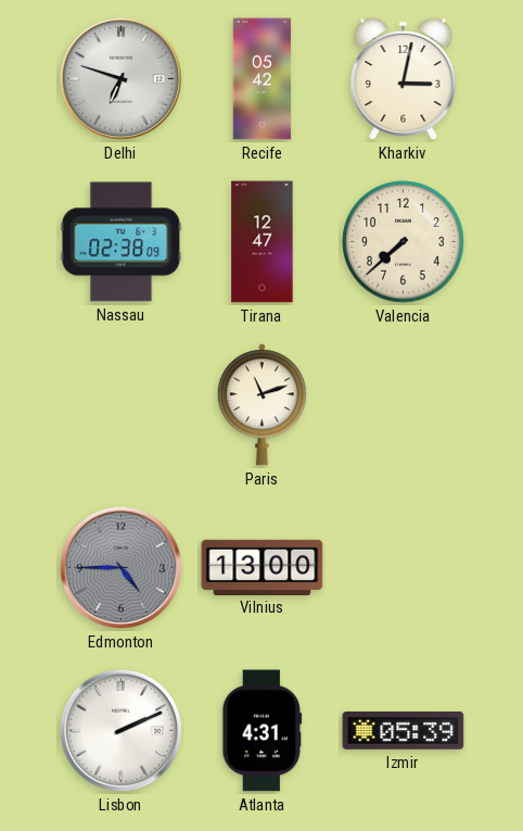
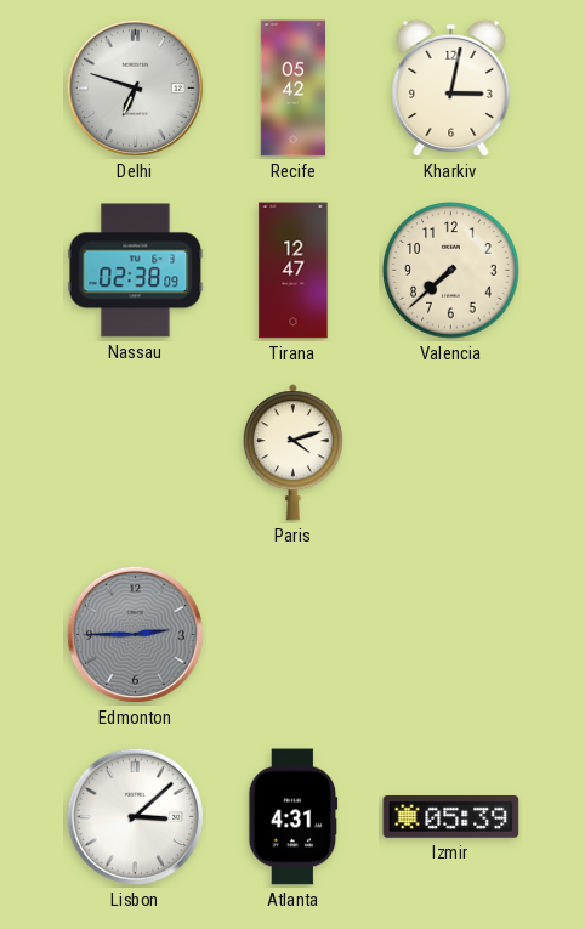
Paris: 11:12 -> 4:12 (292, 453)
Edmonton: 4:45 -> 2:45 (135, 634)
Vilnius: 13:00 -> none (263, 567)
Lisbon: 2:11 -> 3:08 (135, 816)
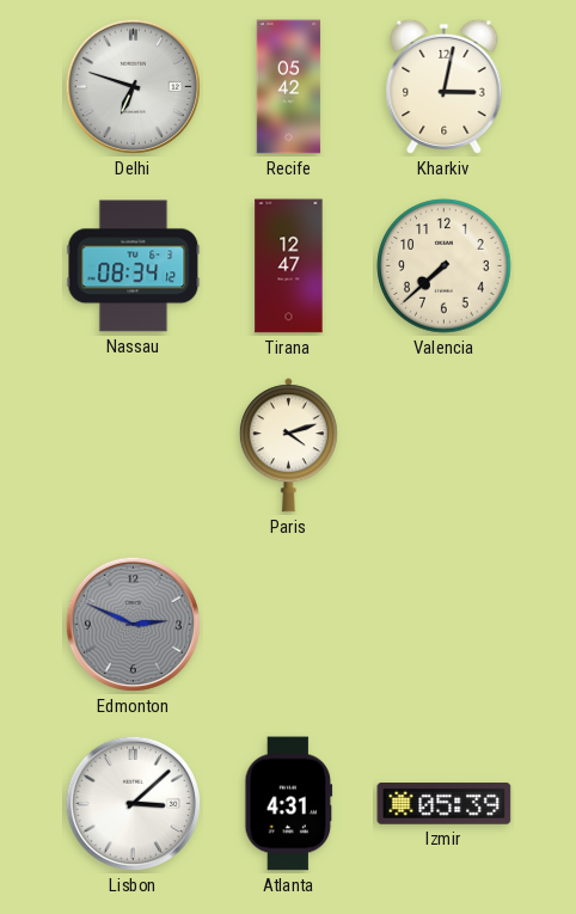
Nassau: 02:38 -> 08:34 (134, 266)
Edmonton: 2:45 -> 2:49 (133, 624)
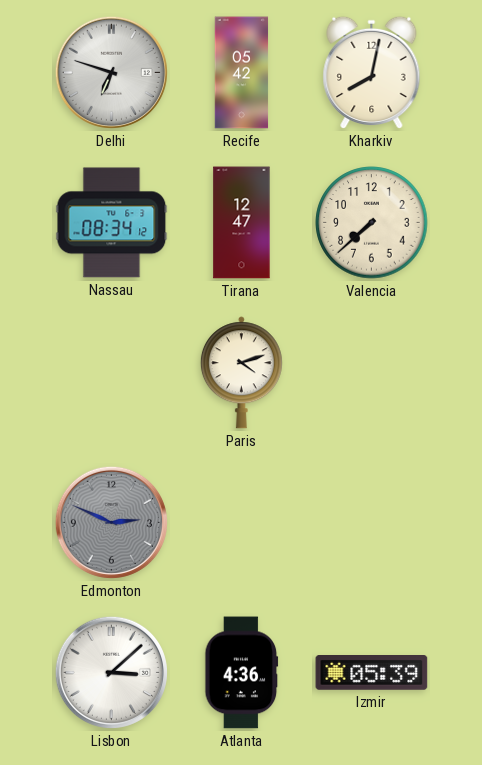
Kharkiv: 3:02 -> 8:02 (372, 73)
Atlanta: 4:31 -> 4:36 (242, 673)
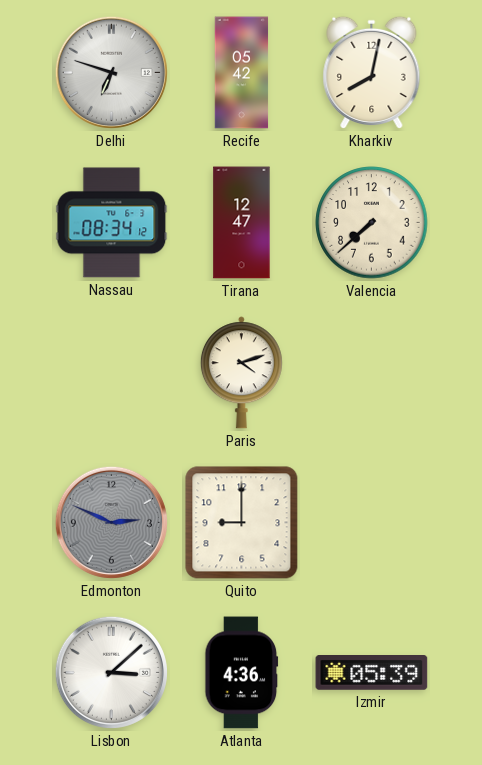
Quito: none -> 9:00 (242, 523)
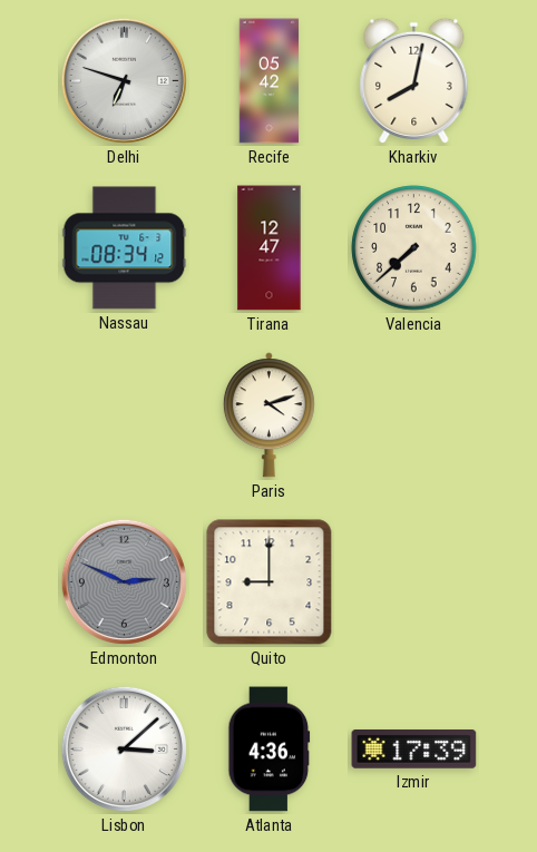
Izmir: 05:39 -> 17:39 (414, 750)
